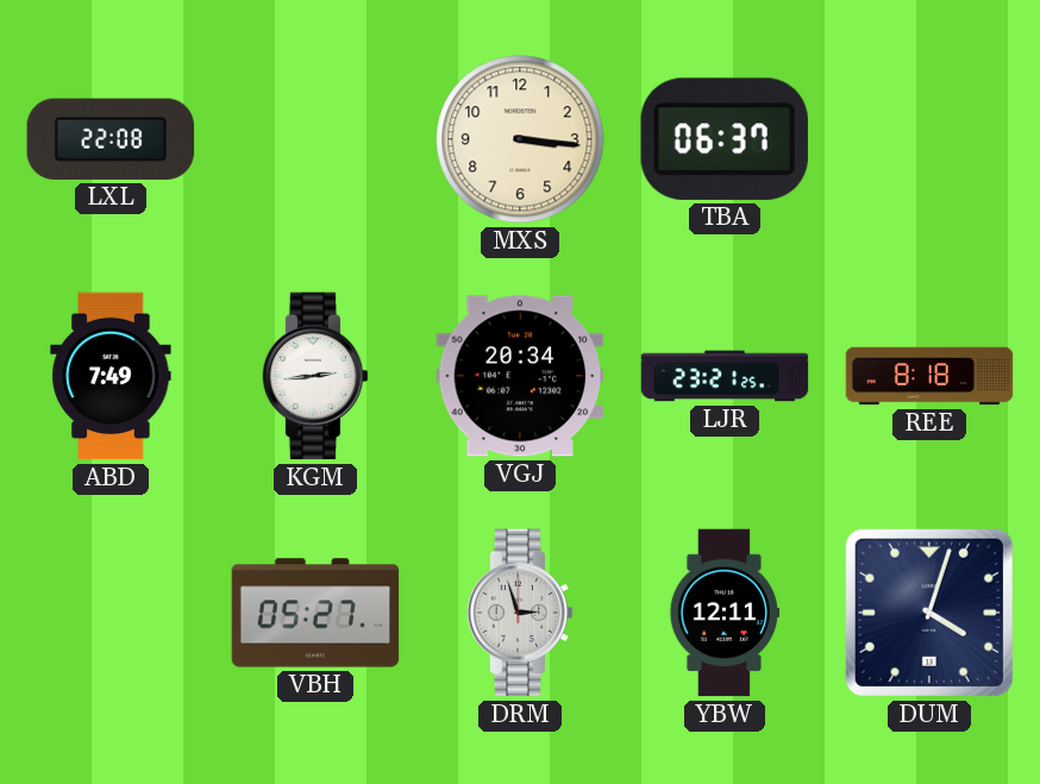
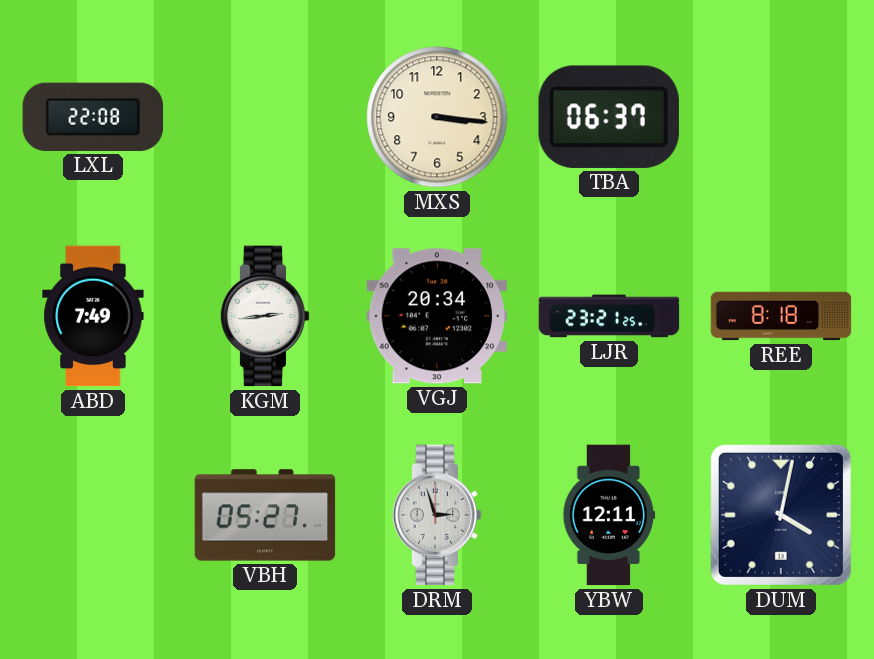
DUM: 4:03 -> 4:02 (781, 515)
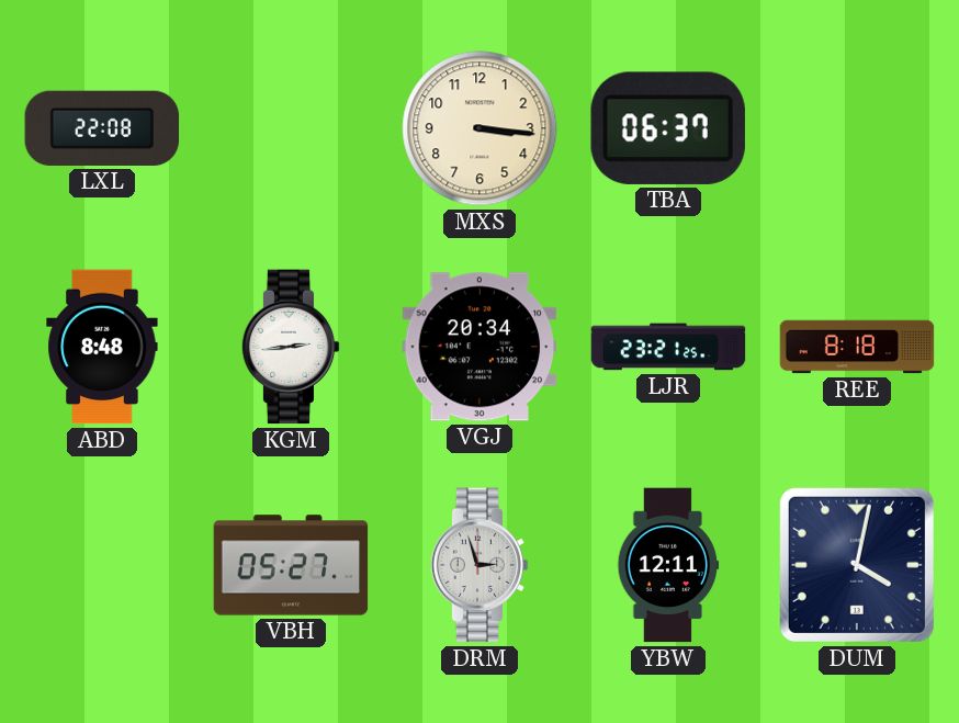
ABD: 7:49 -> 8:48 (102, 347)
